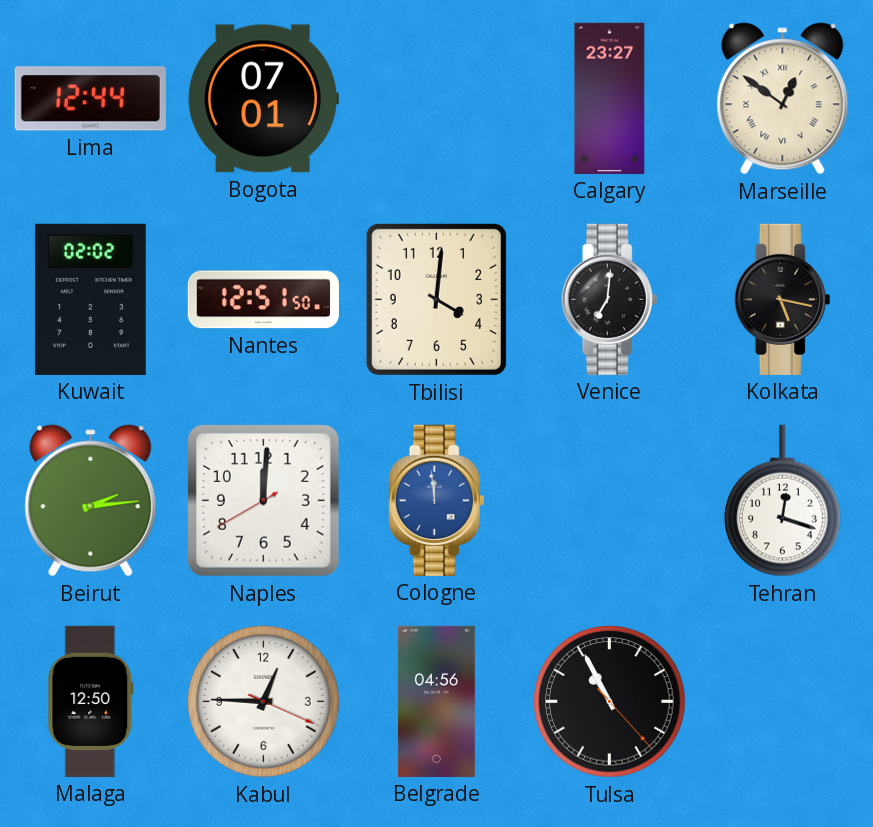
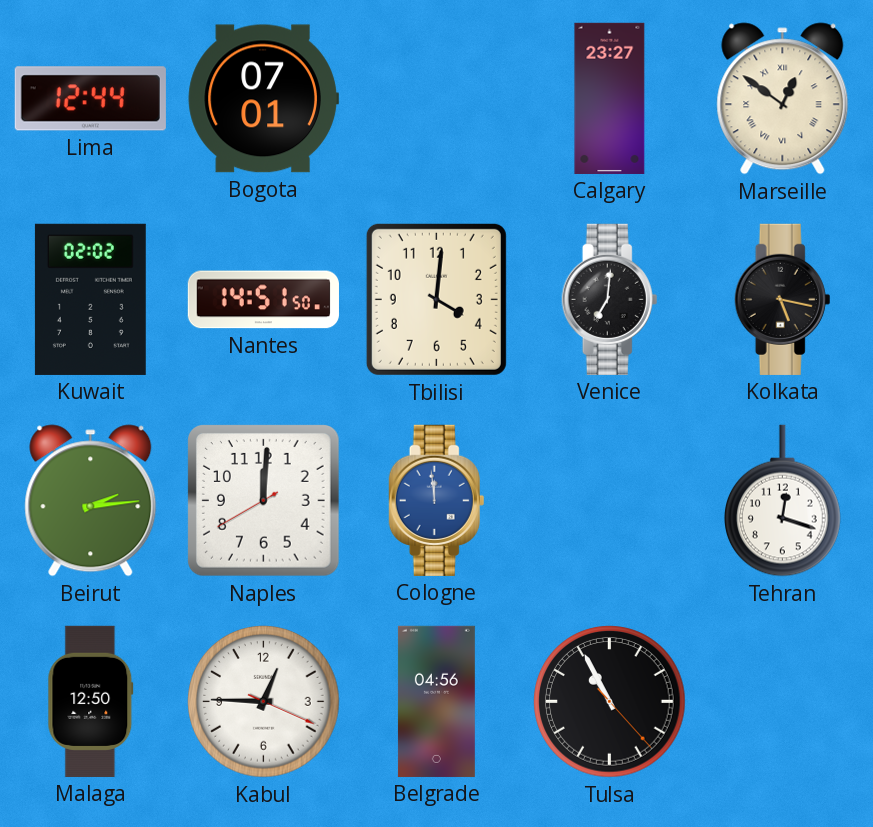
Nantes: 12:51 -> 14:51 (263, 300)
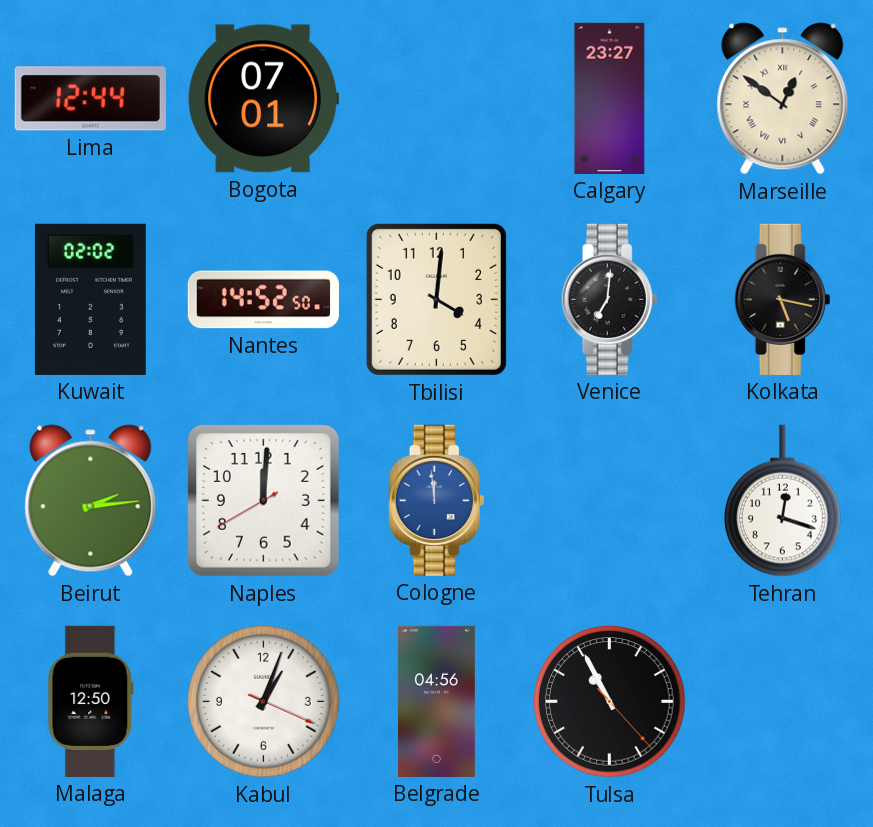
Nantes: 14:51 -> 14:52 (263, 300)
Kabul: 12:45 -> 1:03 (264, 702)
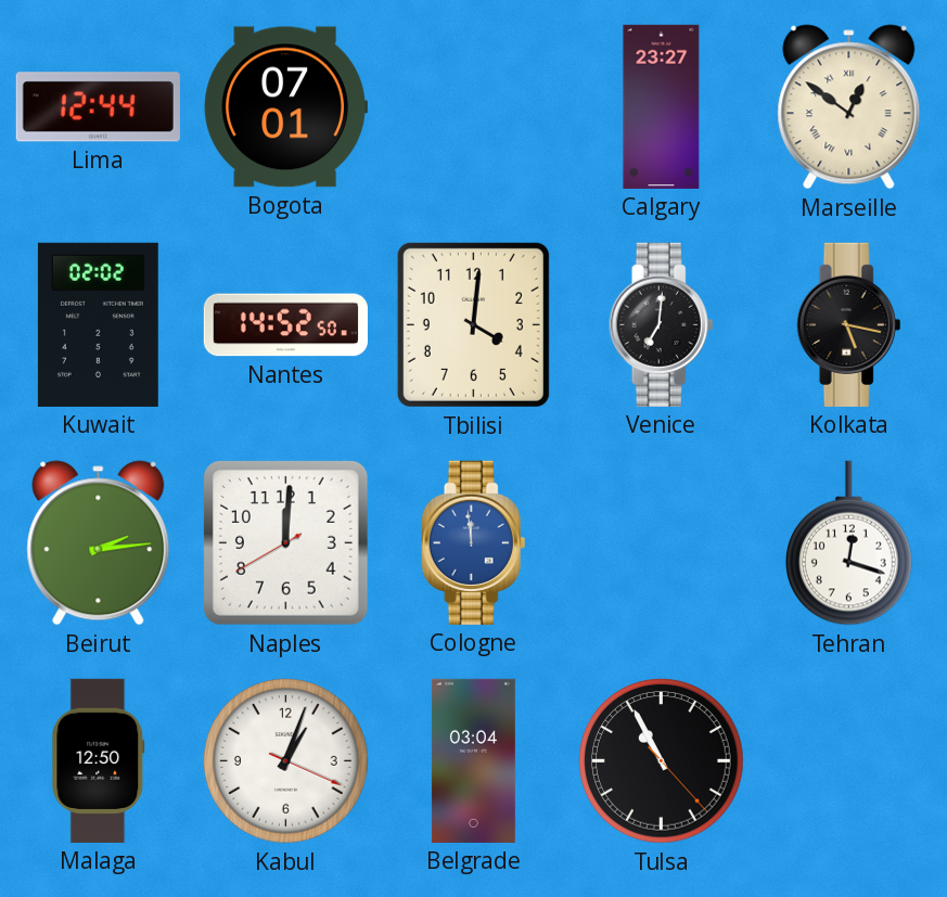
Belgrade: 04:56 -> 03:04 (473, 760)
